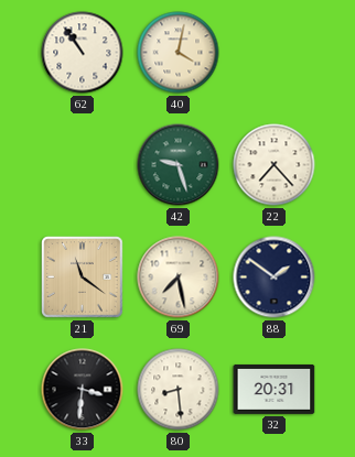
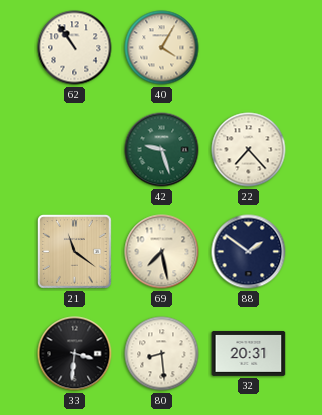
40: 4:02 -> 4:05 (162, 48)
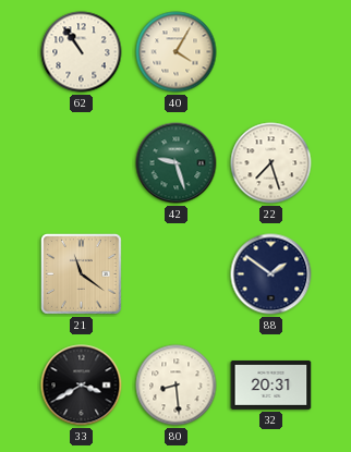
22: 7:23 -> 7:27 (271, 163)
69: 7:28 -> none (162, 252)
33: 3:31 -> 3:40 (82, 386)
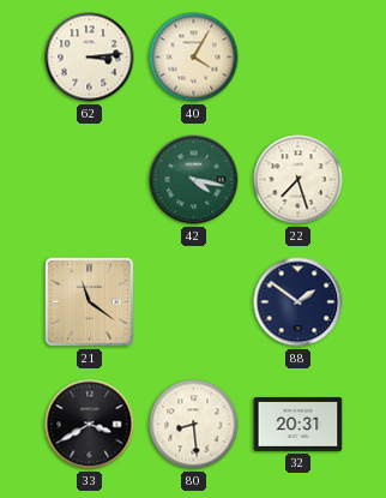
62: 10:54 -> 3:14 (90, 58)
42: 9:27 -> 4:17 (194, 180)
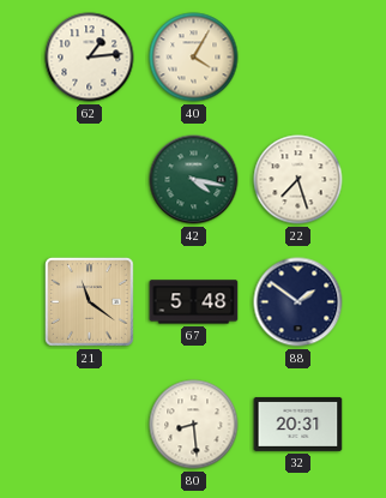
62: 3:14 -> 1:14 (90, 58)
67: none -> 5:48 (194, 302)
33: 3:40 -> none (90, 425)
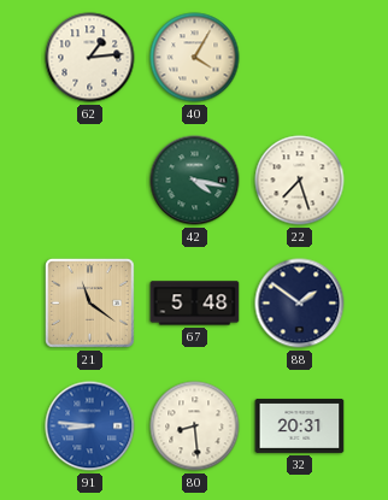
91: none -> 8:46 (90, 427)
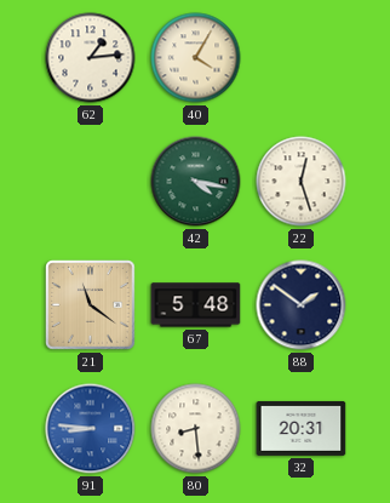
22: 7:27 -> 12:27 (302, 182)
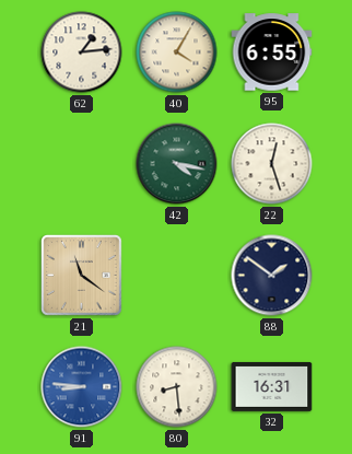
95: none -> 6:55 (272, 53)
67: 5:48 -> none (196, 305)
32: 20:31 -> 16:31 (272, 386)
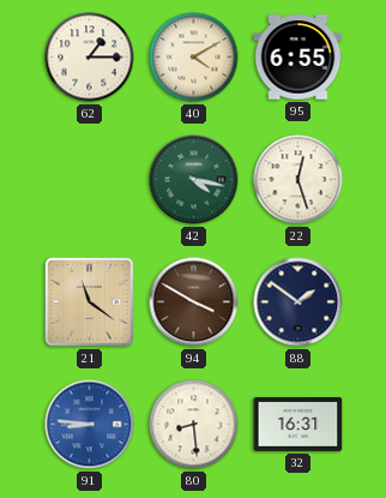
62: 1:14 -> 1:15 (90, 58)
40: 4:05 -> 4:10 (194, 58)
94: none -> 3:50 (194, 302)
